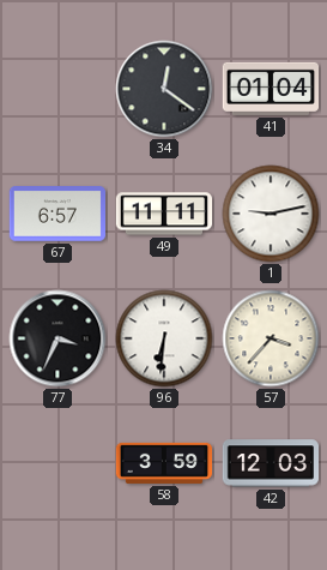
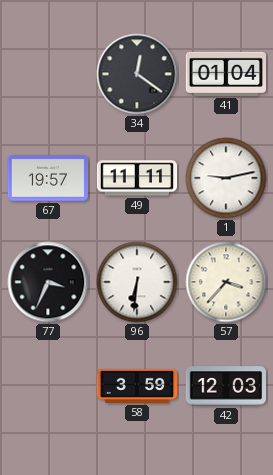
67: 6:57 -> 19:57 (48, 178)
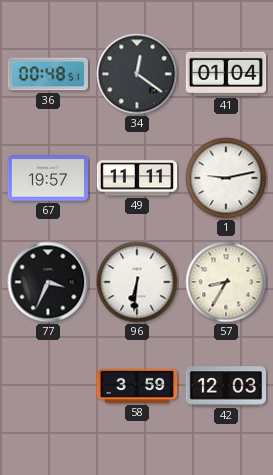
36: none -> 00:48 (47, 74)
57: 3:37 -> 8:35 (226, 282)
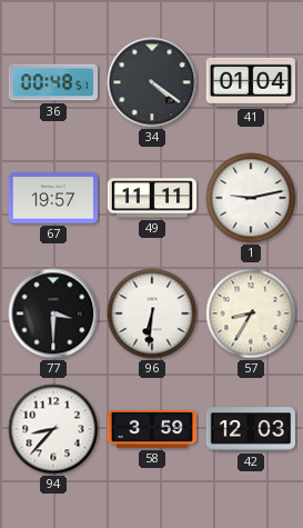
34: 12:21 -> 4:21 (152, 82)
77: 3:34 -> 3:30 (53, 313)
94: none -> 8:37 (53, 429)
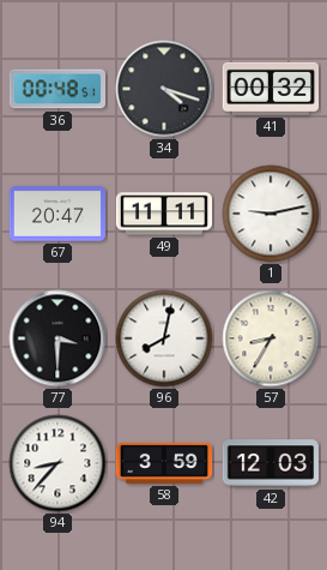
34: 4:21 -> 4:18 (164, 89)
41: 01:04 -> 00:32 (270, 89)
67: 19:57 -> 20:47 (57, 214)
96: 6:31 -> 8:02 (164, 338)
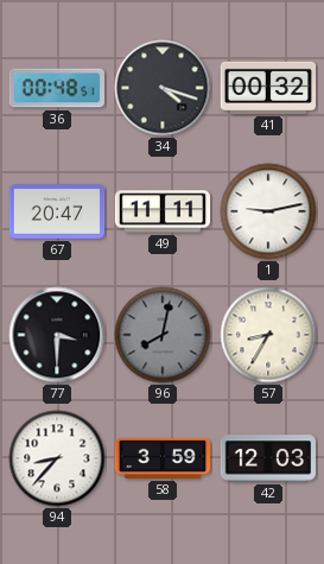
96 dial: white -> grey (163, 335)
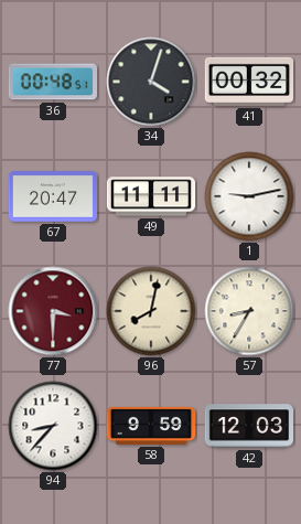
34: 4:18 -> 4:03 (151, 82)
77 dial: black -> burgundy (53, 311)
96 dial: grey -> cream (151, 311)
58: 3:59 -> 9:59 (151, 426)
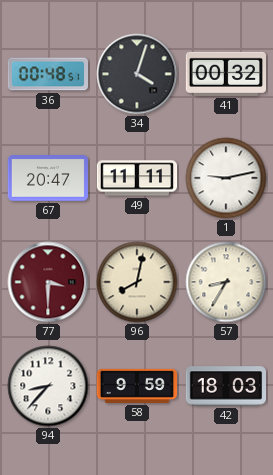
42: 12:03 -> 18:03 (225, 386)
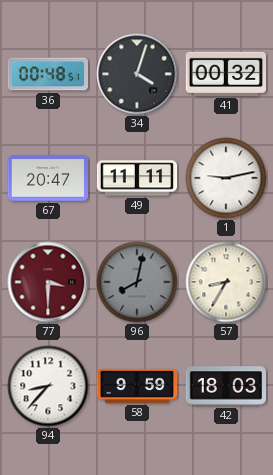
96 dial: cream -> grey (137, 282)
